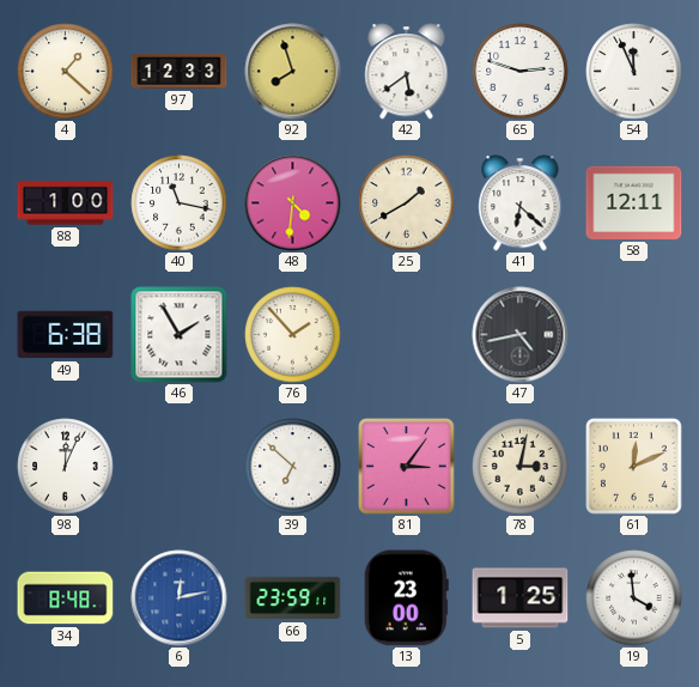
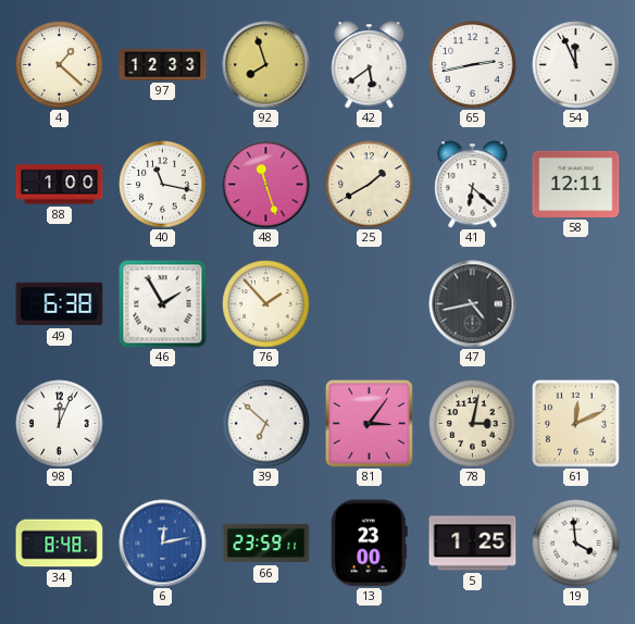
65: 2:48 -> 2:43 (473, 65)
48: 4:31 -> 11:27 (266, 185)
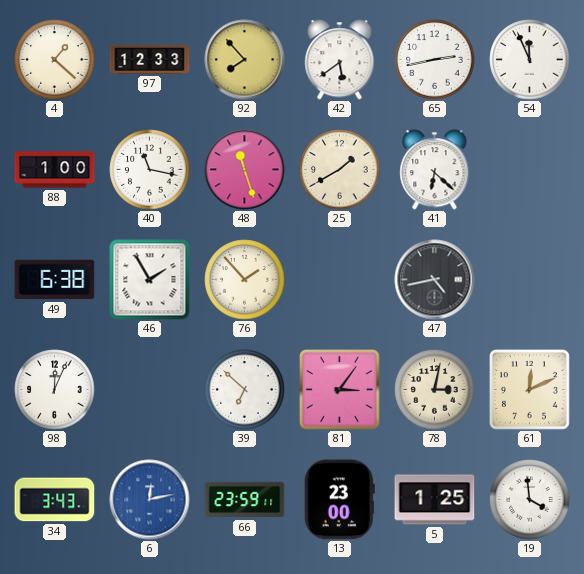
92: 7:57 -> 7:53 (245, 60)
58: 12:11 -> none (576, 184)
34: 8:48 -> 3:43 (55, 500)
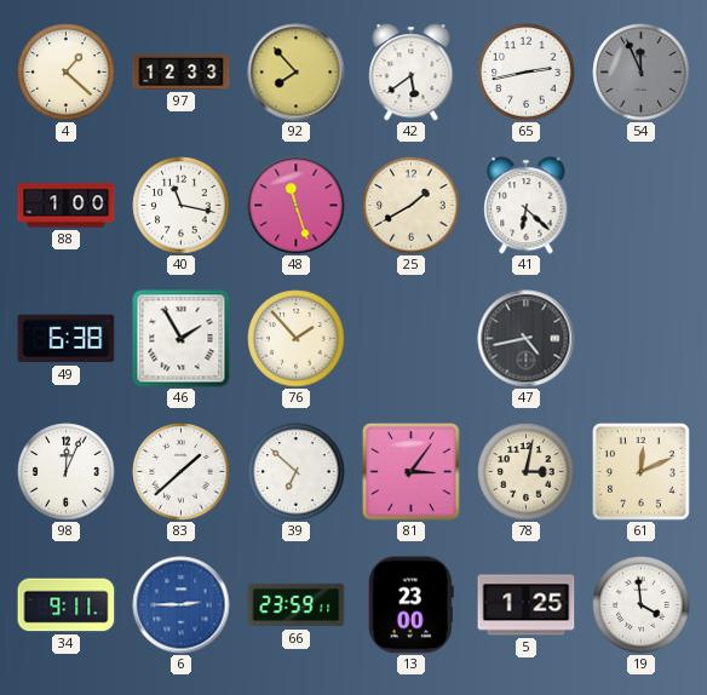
54 dial: white -> grey (642, 73)
83: none -> 1:38 (182, 472)
34: 3:43 -> 9:11 (67, 605)
6: 12:13 -> 2:45 (182, 605)
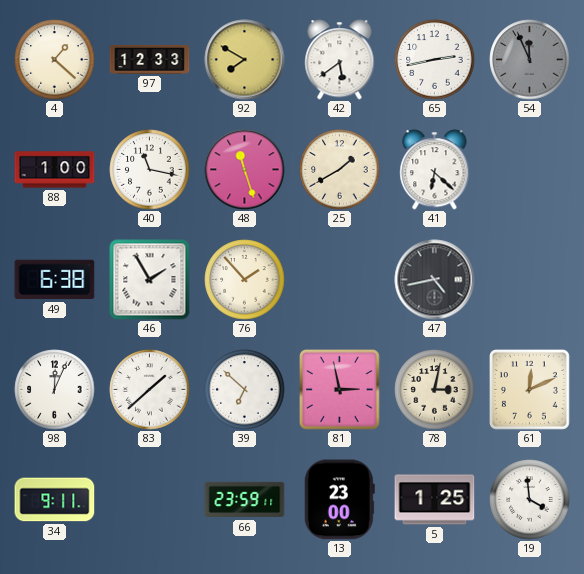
92: 7:53 -> 7:50 (245, 60)
81: 3:06 -> 2:58 (340, 390)
6: 2:45 -> none (182, 605)
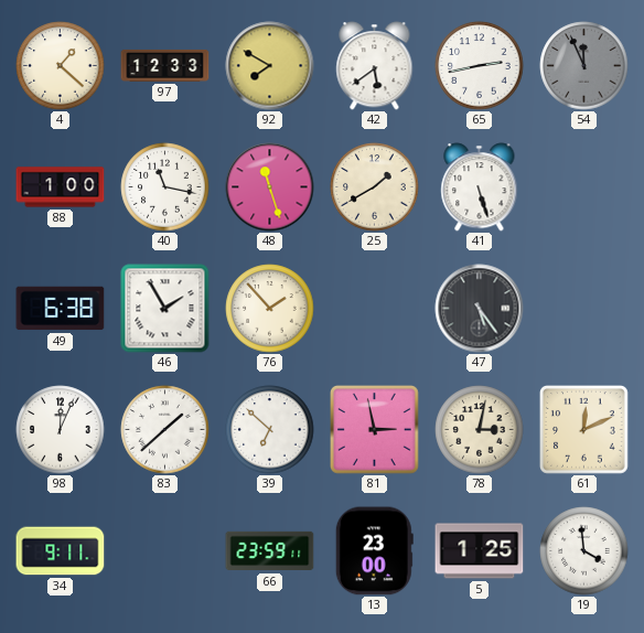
41: 6:22 -> 5:27 (480, 187)
47: 4:43 -> 5:24 (480, 309)
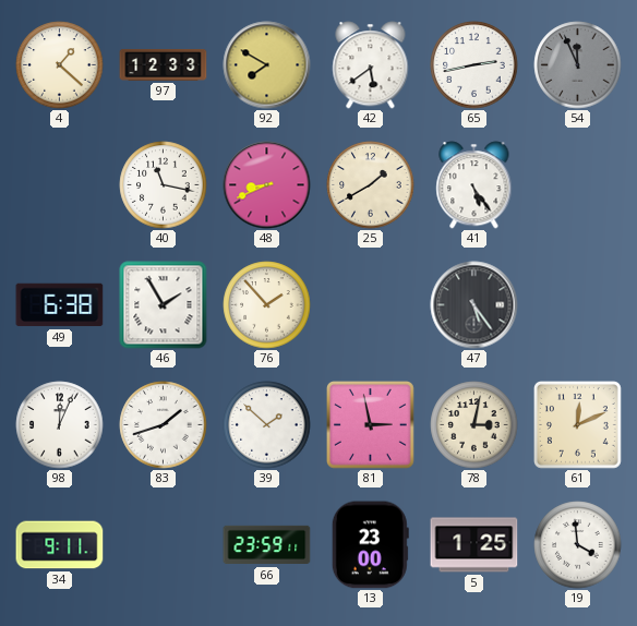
88: 1:00 -> none (61, 187)
48: 11:27 -> 8:41 (267, 185)
41: 5:27 -> 5:24 (474, 185)
83: 1:38 -> 1:42 (164, 425)
39: 6:52 -> 1:52 (267, 425)
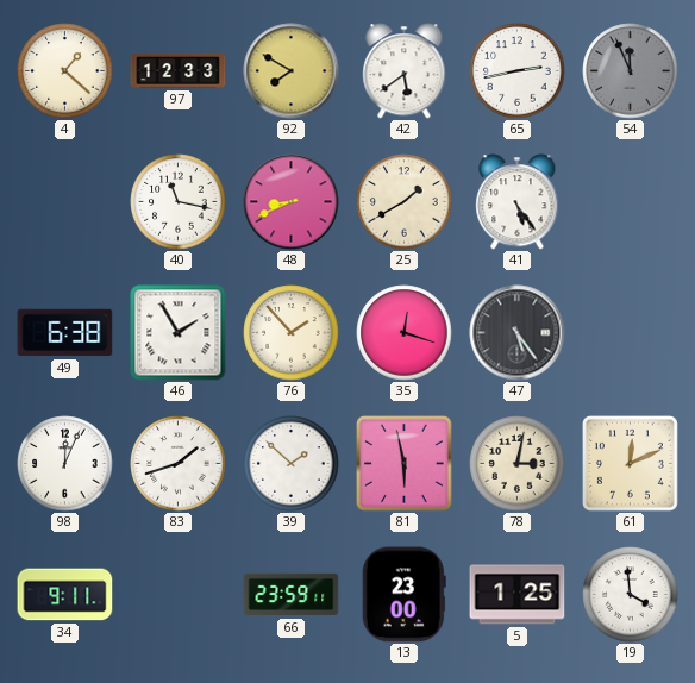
35: none -> 12:18 (405, 333)
81: 2:58 -> 5:58 (405, 464)
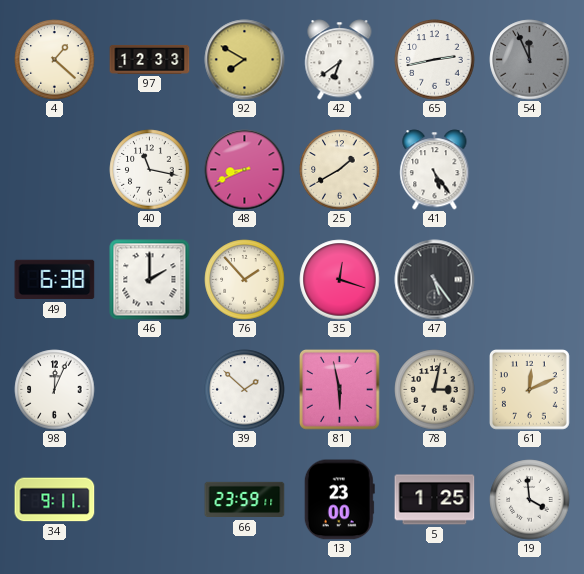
42: 5:39 -> 6:39 (340, 60)
46: 1:55 -> 2:00 (150, 280)
83: 1:42 -> none (179, 464)
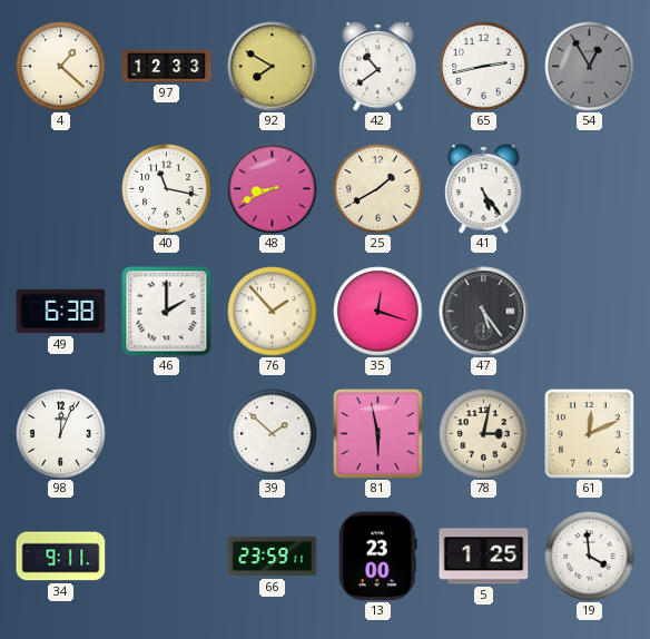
42: 6:39 -> 10:39 (378, 67)
54: 11:56 -> 12:55 (590, 67)
